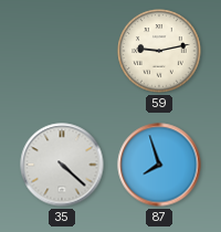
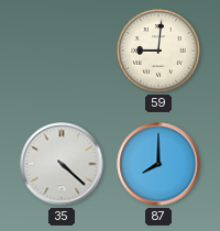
59: 9:13 -> 9:01 (158, 51)
87: 7:57 -> 8:00 (158, 164)
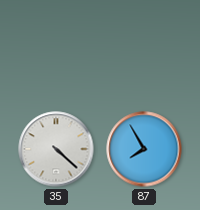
59: 9:01 -> none (158, 51)
87: 8:00 -> 7:55 (144, 149)
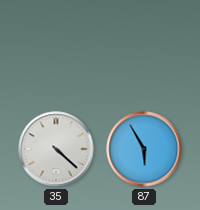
87: 7:55 -> 5:55 (144, 149)
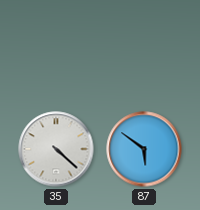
87: 5:55 -> 5:51 (144, 149)
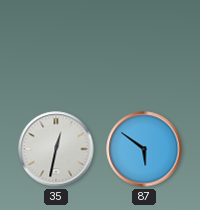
35: 4:22 -> 12:32 (56, 149)
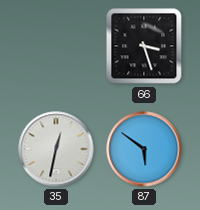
66: none -> 3:27 (144, 46)
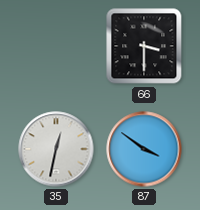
66: 3:27 -> 3:30 (144, 46)
87: 5:51 -> 3:51 (144, 149)
